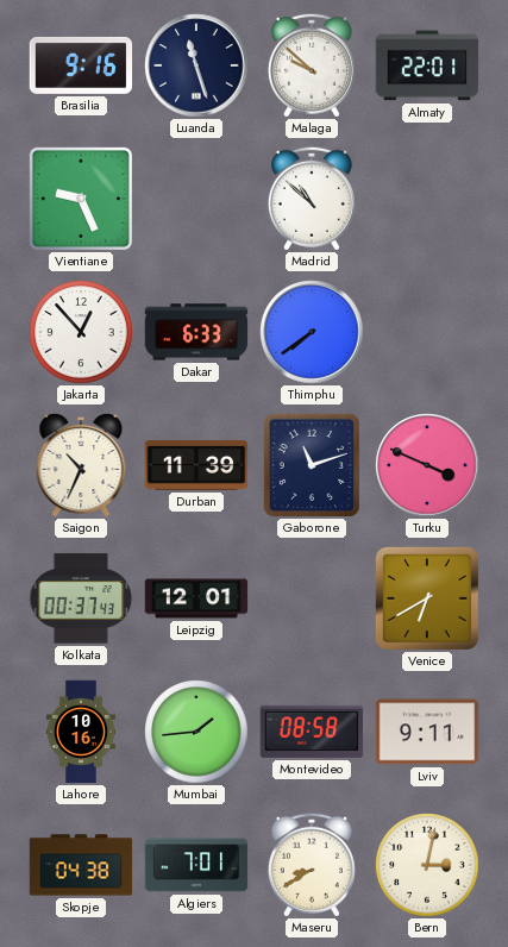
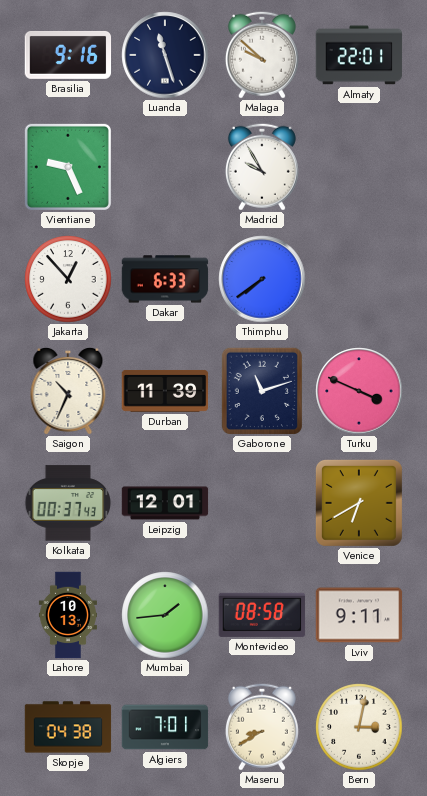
Madrid: 10:52 -> 9:55 (262, 167)
Lahore: 10:16 -> 10:13 (68, 615)
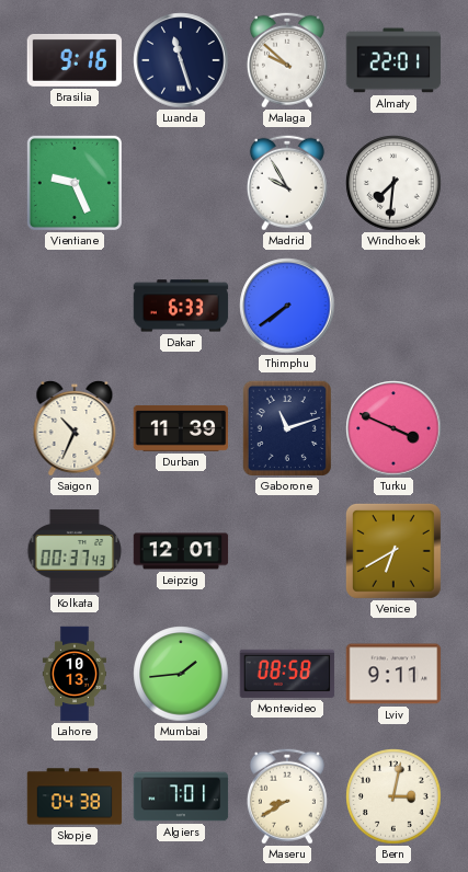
Windhoek: none -> 7:31 (393, 183)
Jakarta: 12:53 -> none (68, 279)
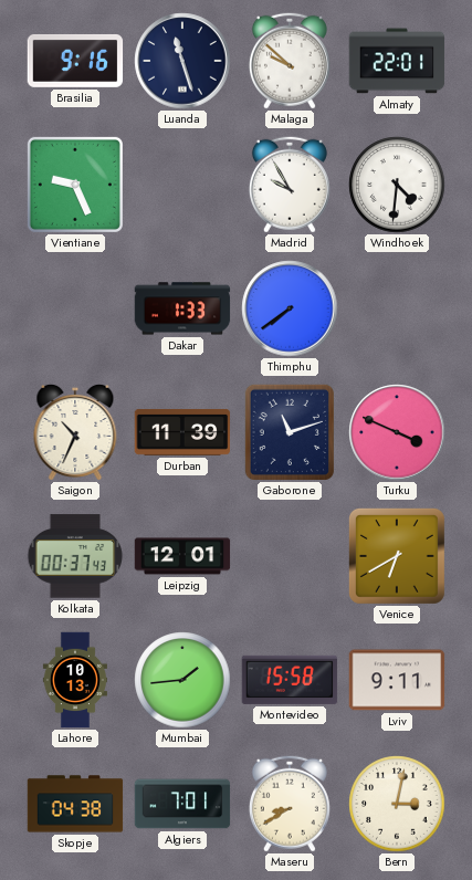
Windhoek: 7:31 -> 4:31 (397, 185)
Dakar: 6:33 -> 1:33 (182, 308)
Montevideo: 08:58 -> 15:58 (290, 680)
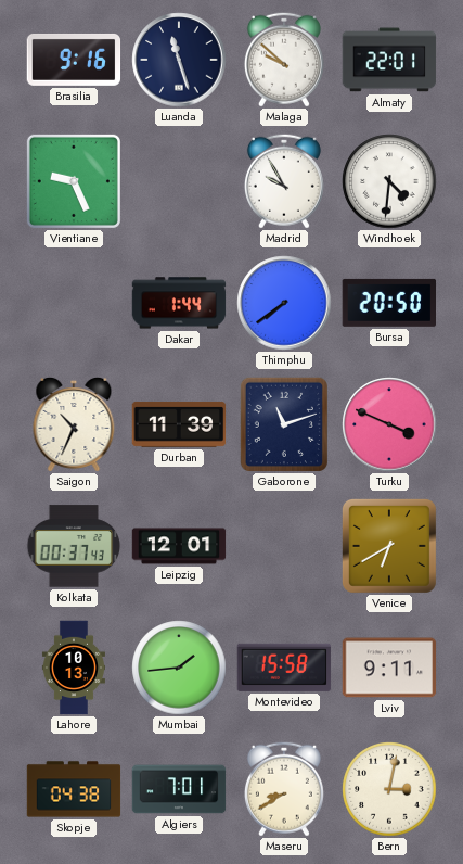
Dakar: 1:33 -> 1:44 (179, 303)
Bursa: none -> 20:50 (388, 303)
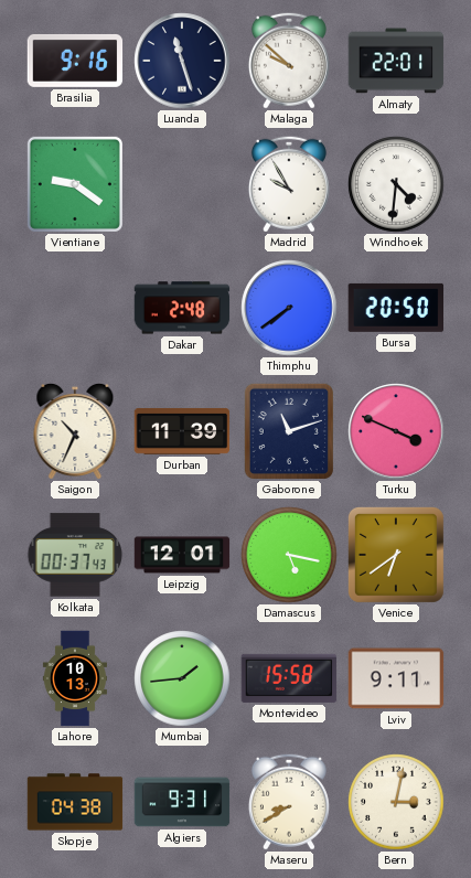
Vientiane: 9:26 -> 9:21 (75, 184)
Dakar: 1:44 -> 2:48 (182, 308)
Damascus: none -> 5:17 (289, 555)
Venice: 6:40 -> 6:39 (396, 555)
Algiers: 7:01 -> 9:31 (182, 802)
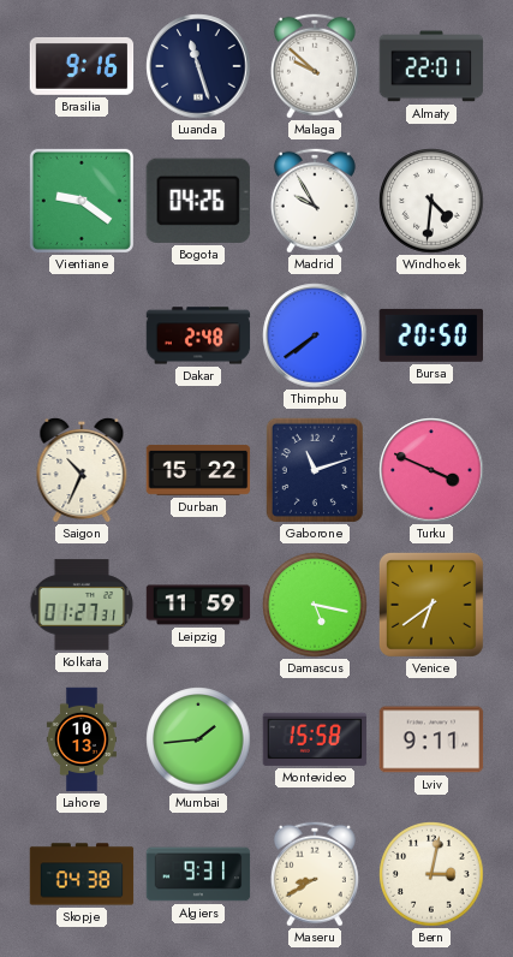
Bogota: none -> 04:26 (198, 201)
Durban: 11:39 -> 15:22 (198, 470)
Kolkata: 00:37 -> 01:27 (82, 605)
Leipzig: 12:01 -> 11:59 (198, 605)
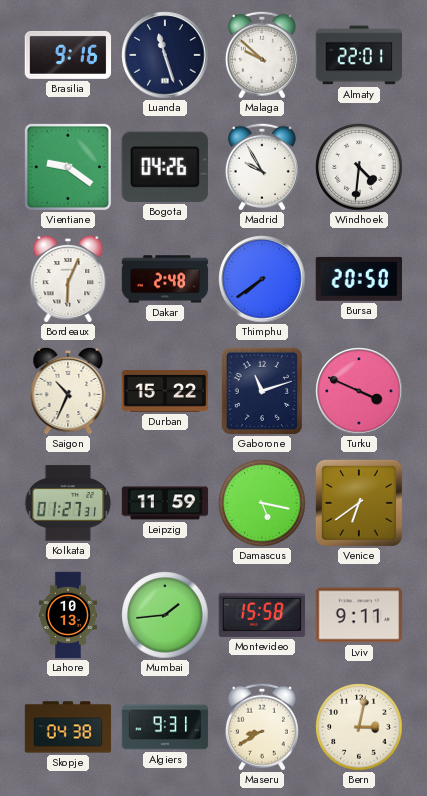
Bordeaux: none -> 6:04 (68, 279)
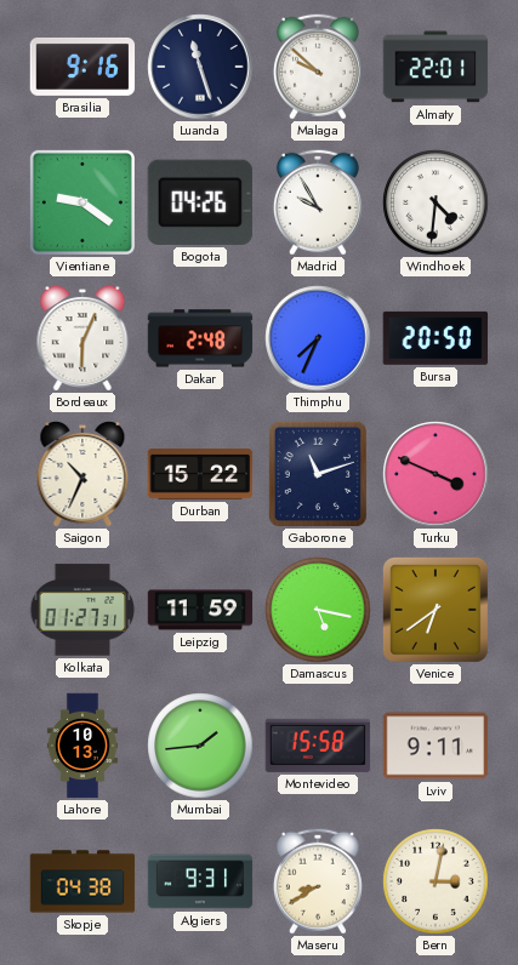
Thimphu: 7:39 -> 7:34 (318, 338)
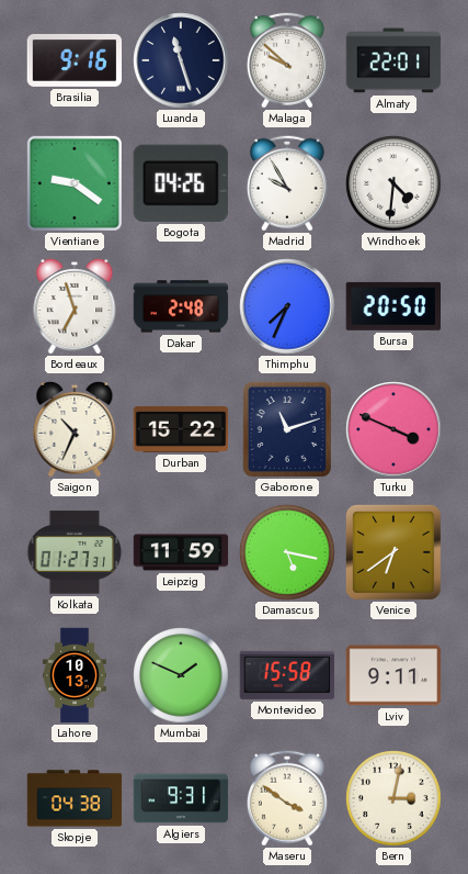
Bordeaux: 6:04 -> 6:57 (75, 306)
Mumbai: 1:44 -> 1:49 (181, 675)
Maseru: 8:40 -> 3:51 (287, 798)
